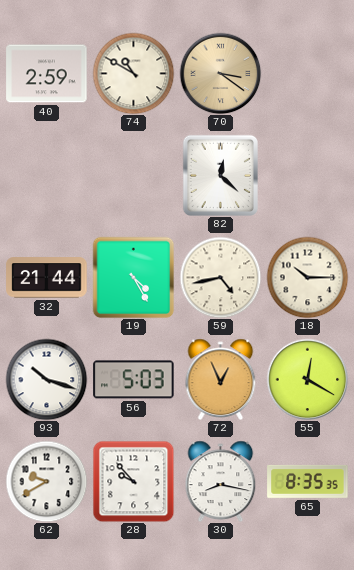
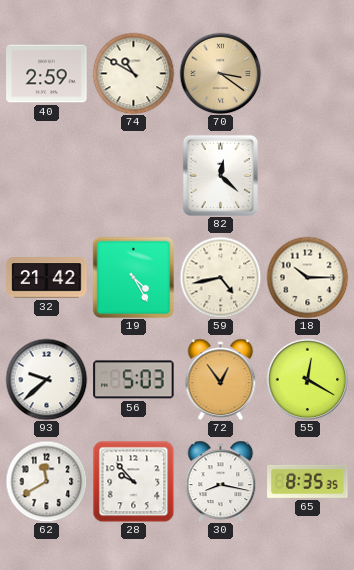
32: 21:44 -> 21:42 (47, 278)
93: 10:18 -> 9:38 (46, 379)
72: 12:56 -> 12:54 (221, 379)
62: 9:40 -> 11:40 (46, 481)
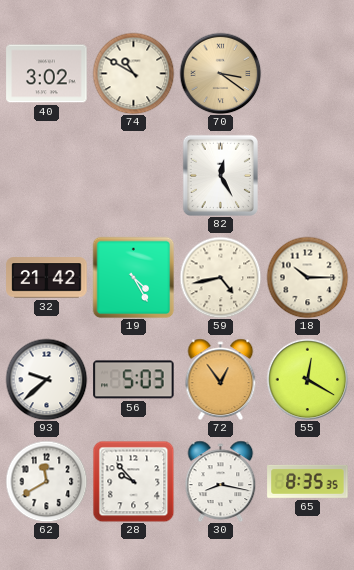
40: 2:59 -> 3:02 (47, 74)
82: 12:22 -> 12:25 (220, 175)
